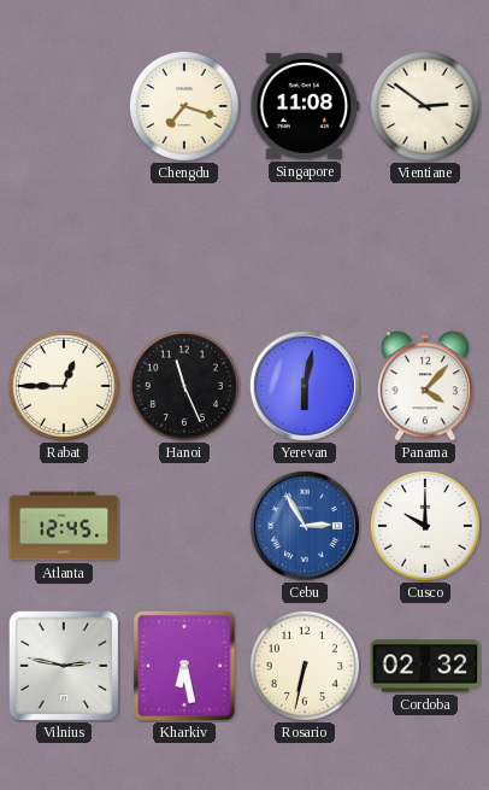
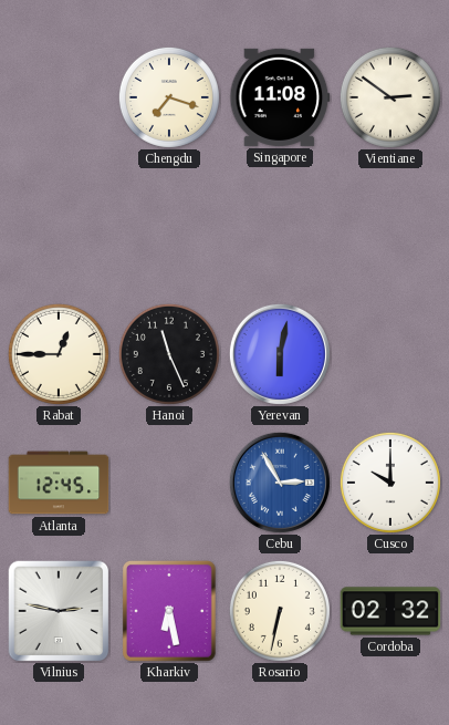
Panama: 4:07 -> none (424, 386)
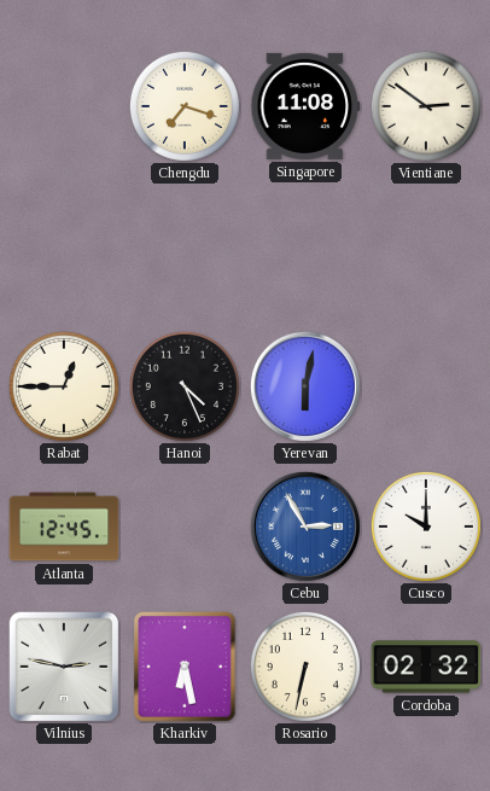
Hanoi: 11:26 -> 4:26 (185, 386)
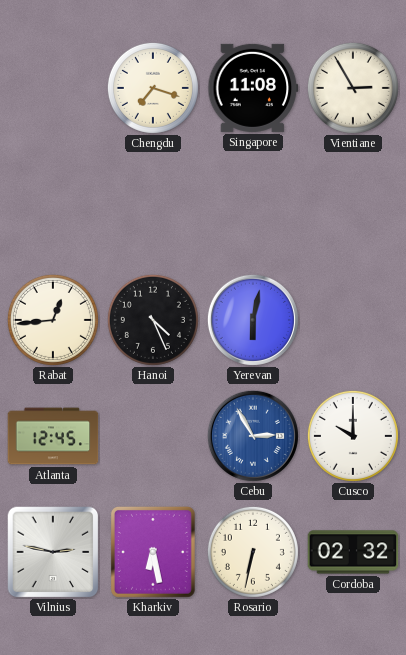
Vientiane: 2:51 -> 2:55 (353, 88)
Rabat: 12:45 -> 12:44 (53, 320)
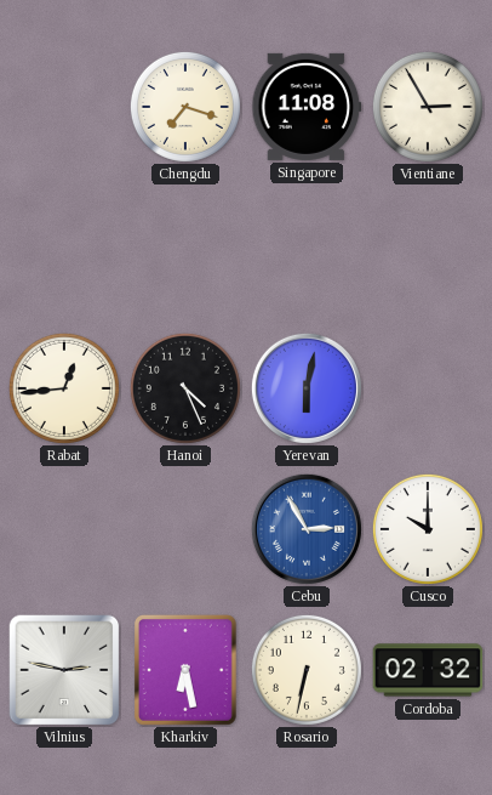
Atlanta: 12:45 -> none (53, 436)
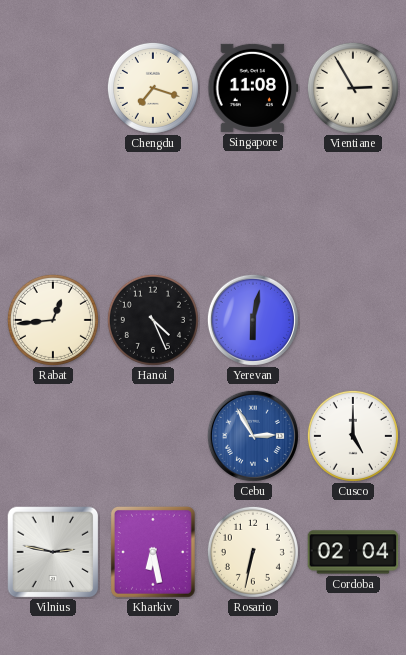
Cusco: 10:00 -> 5:00 (353, 436)
Cordoba: 02:32 -> 02:04 (353, 552)
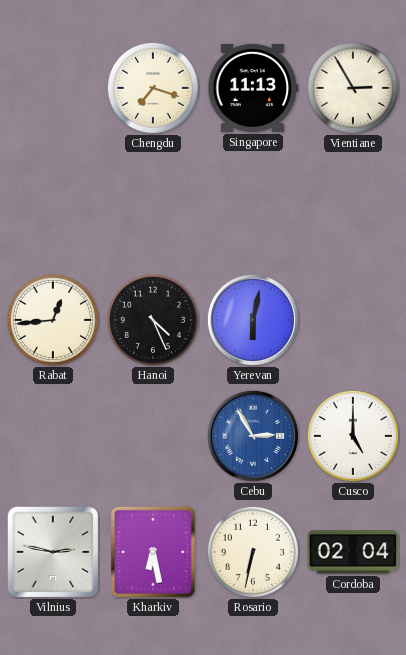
Singapore: 11:08 -> 11:13 (253, 88)
